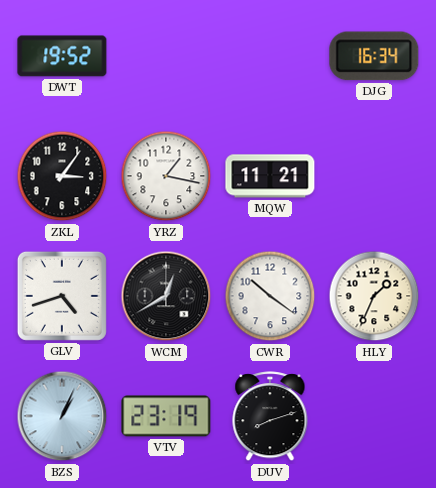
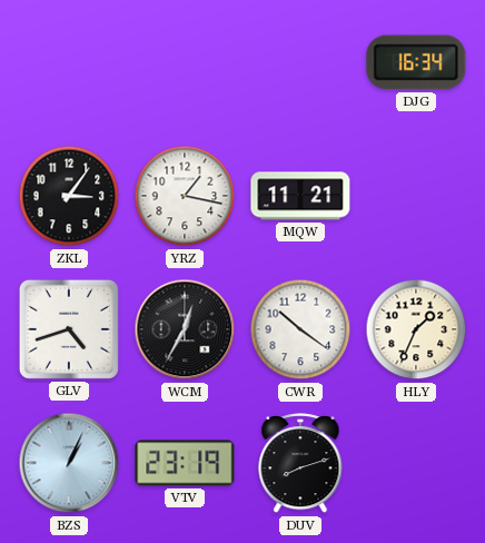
DWT: 19:52 -> none (62, 56)
WCM: 12:40 -> 12:35 (185, 329)
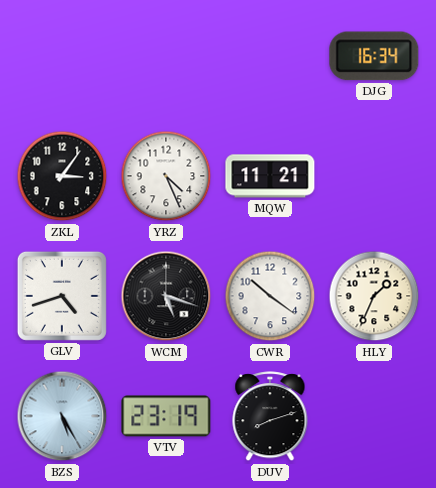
YRZ: 1:17 -> 4:26 (166, 176)
WCM: 12:35 -> 5:18 (166, 296)
BZS: 1:04 -> 5:25 (62, 416)
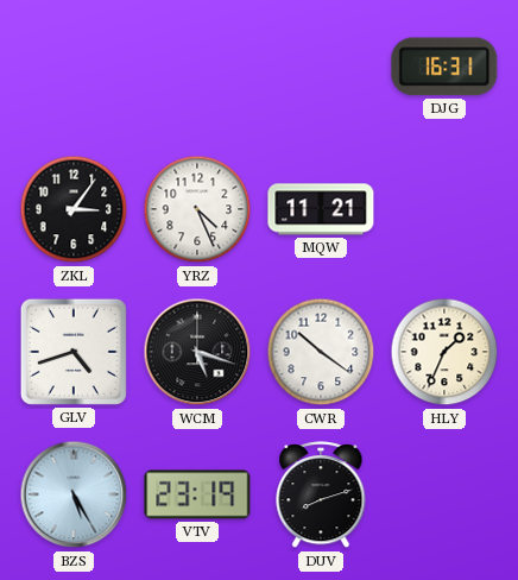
DJG: 16:34 -> 16:31 (444, 67)
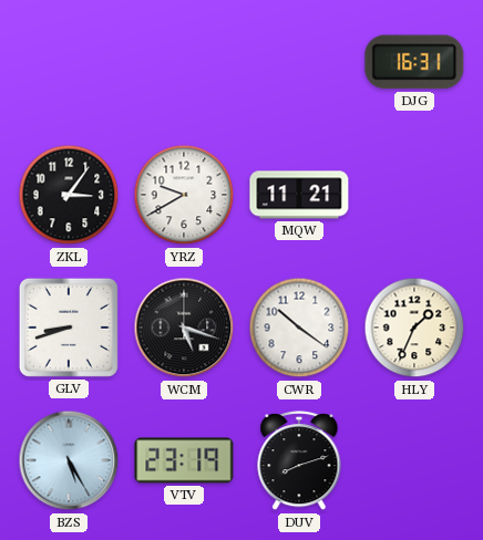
YRZ: 4:26 -> 9:40 (184, 195)
GLV: 4:42 -> 8:42 (69, 328)
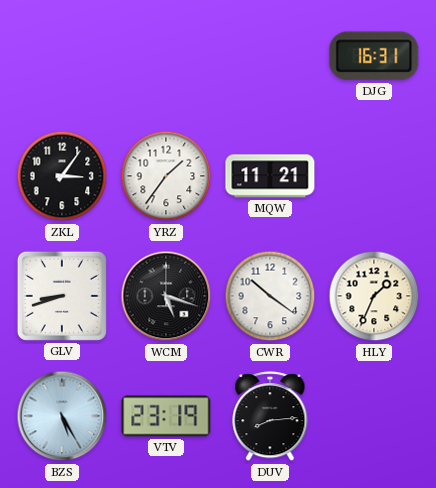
YRZ: 9:40 -> 1:36 (166, 176)
DUV: 8:12 -> 8:14 (270, 417)
